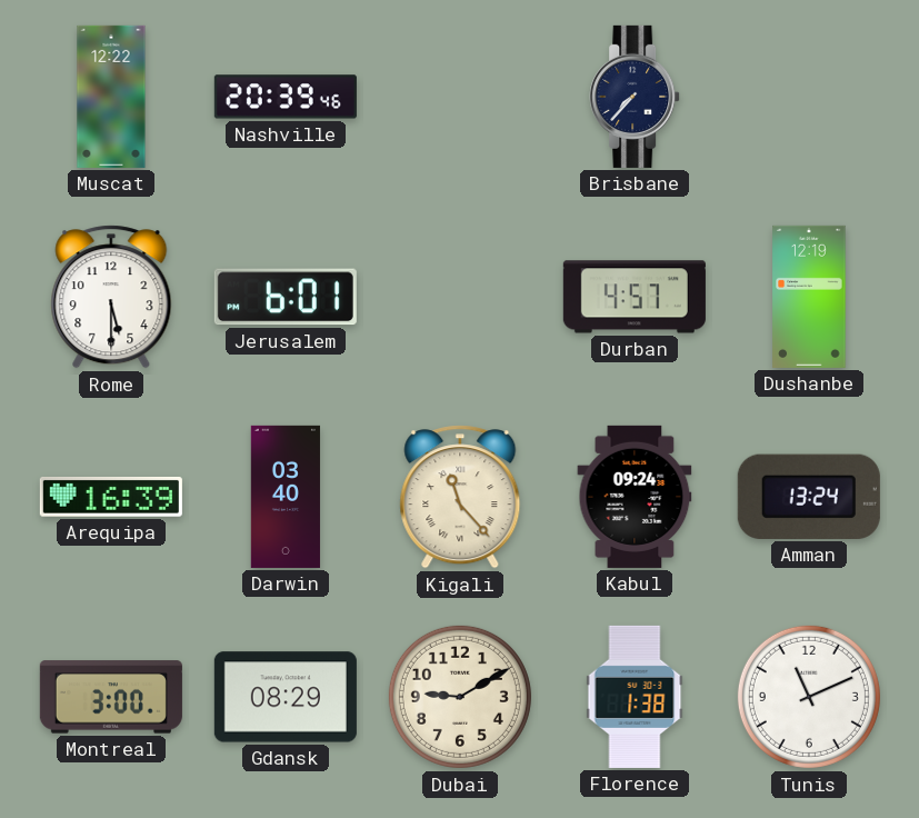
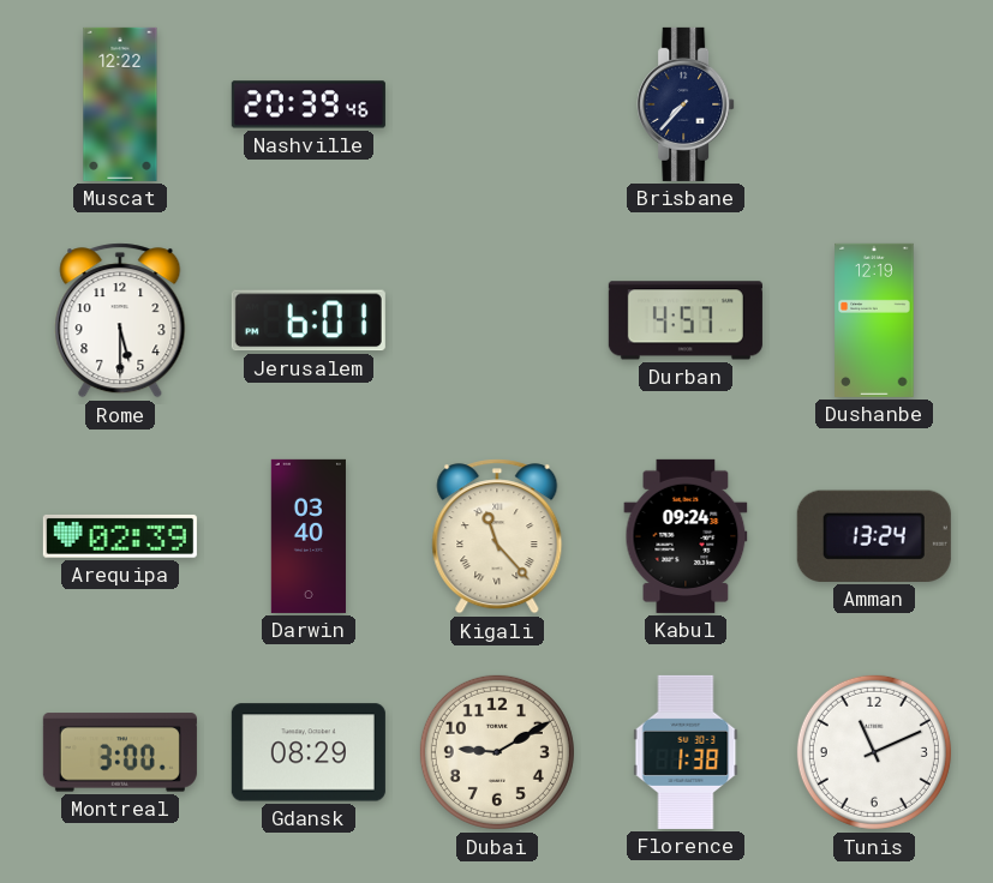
Arequipa: 16:39 -> 02:39 (120, 536)
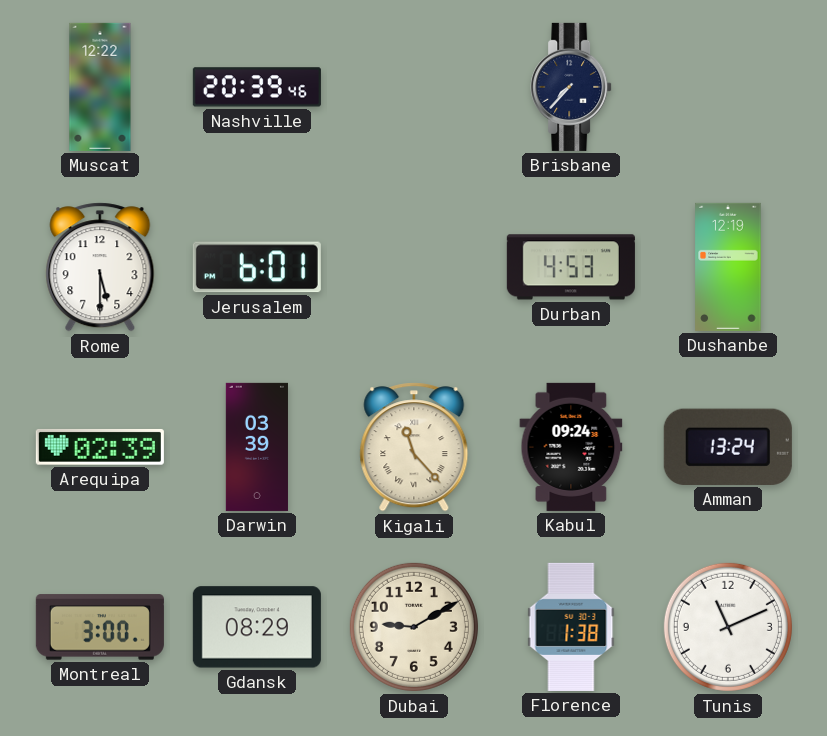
Durban: 4:57 -> 4:53 (571, 267)
Darwin: 03:40 -> 03:39 (256, 447)
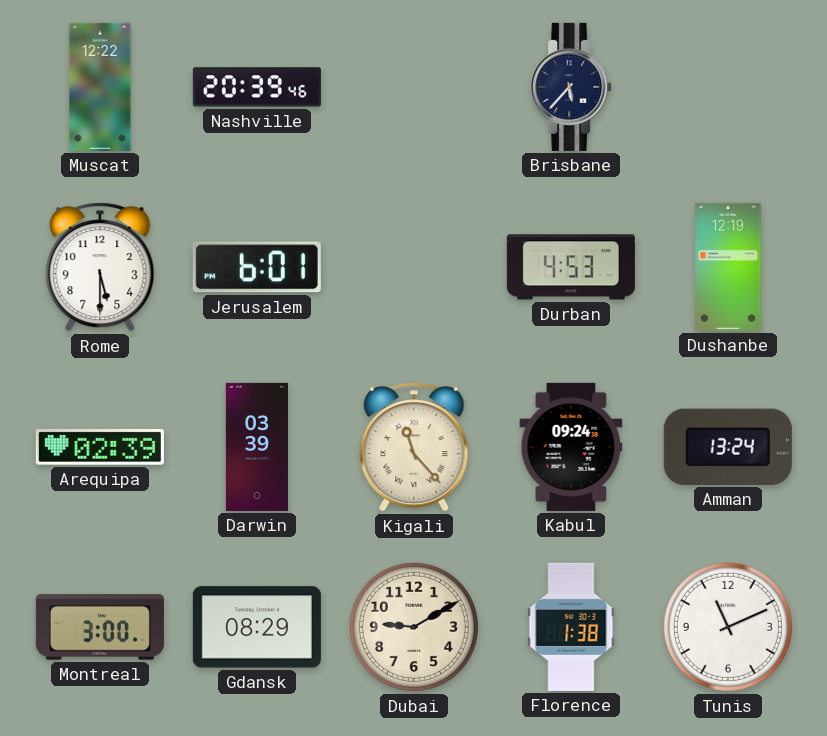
Brisbane: 7:37 -> 5:37 (571, 87)
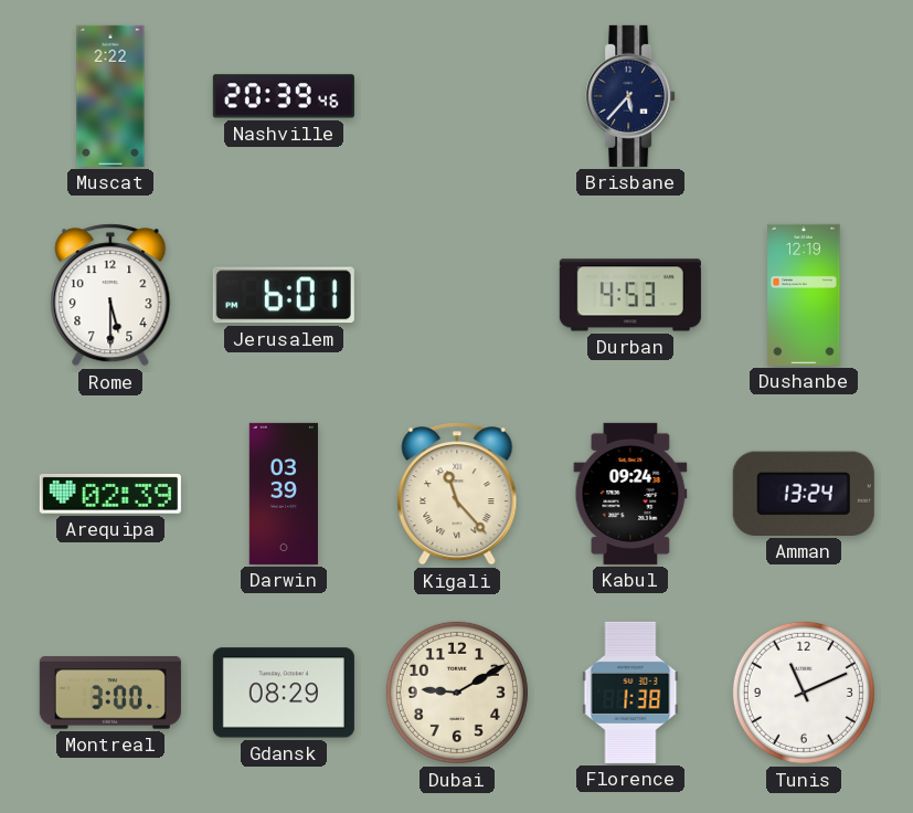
Muscat: 12:22 -> 2:22 (110, 96)
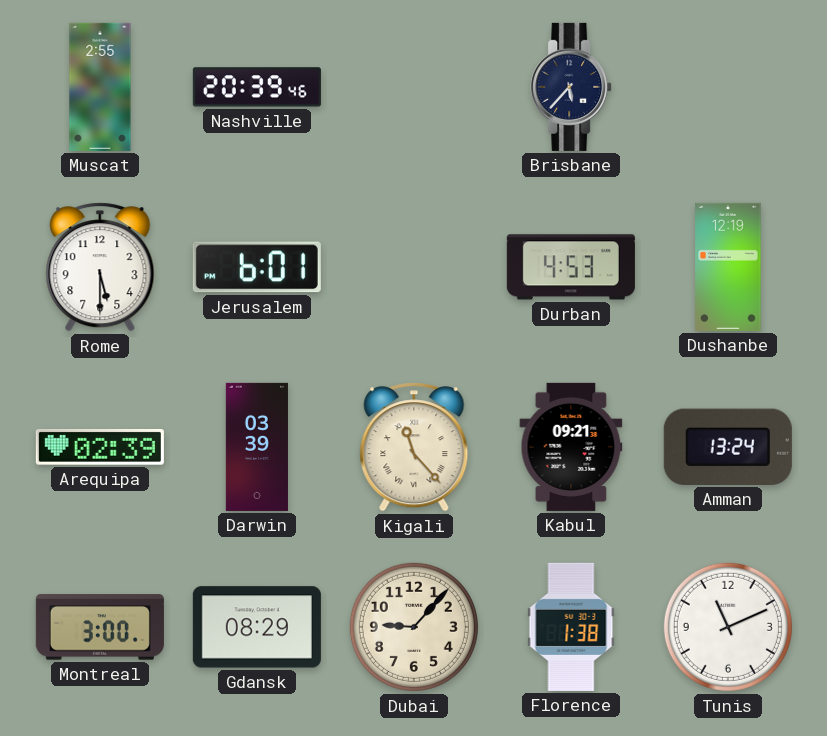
Muscat: 2:22 -> 2:55 (100, 87)
Kabul: 09:24 -> 09:21 (571, 447)
Dubai: 9:10 -> 9:07 (414, 627)
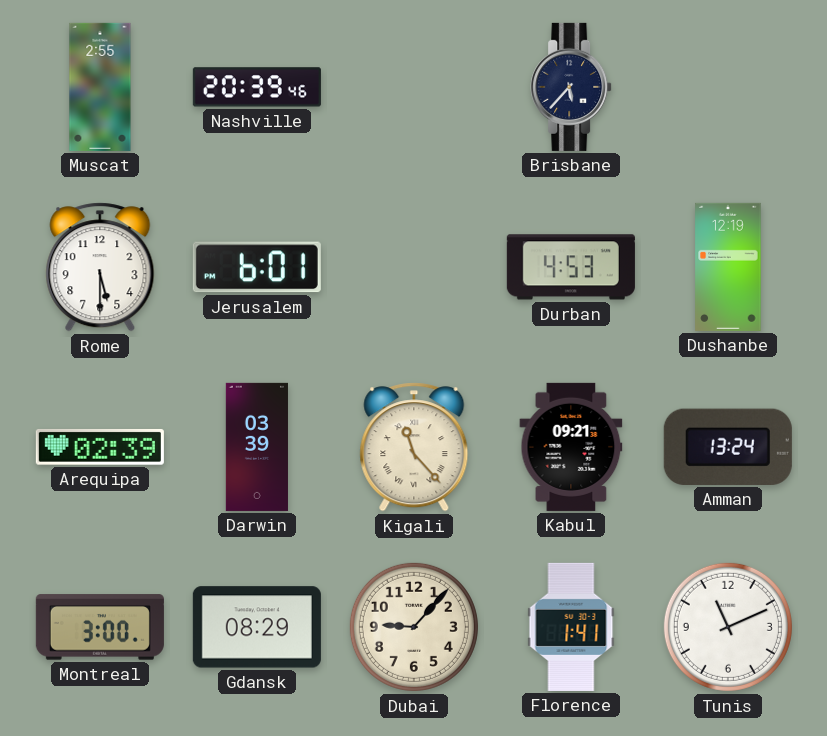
Florence: 1:38 -> 1:41 (571, 627)
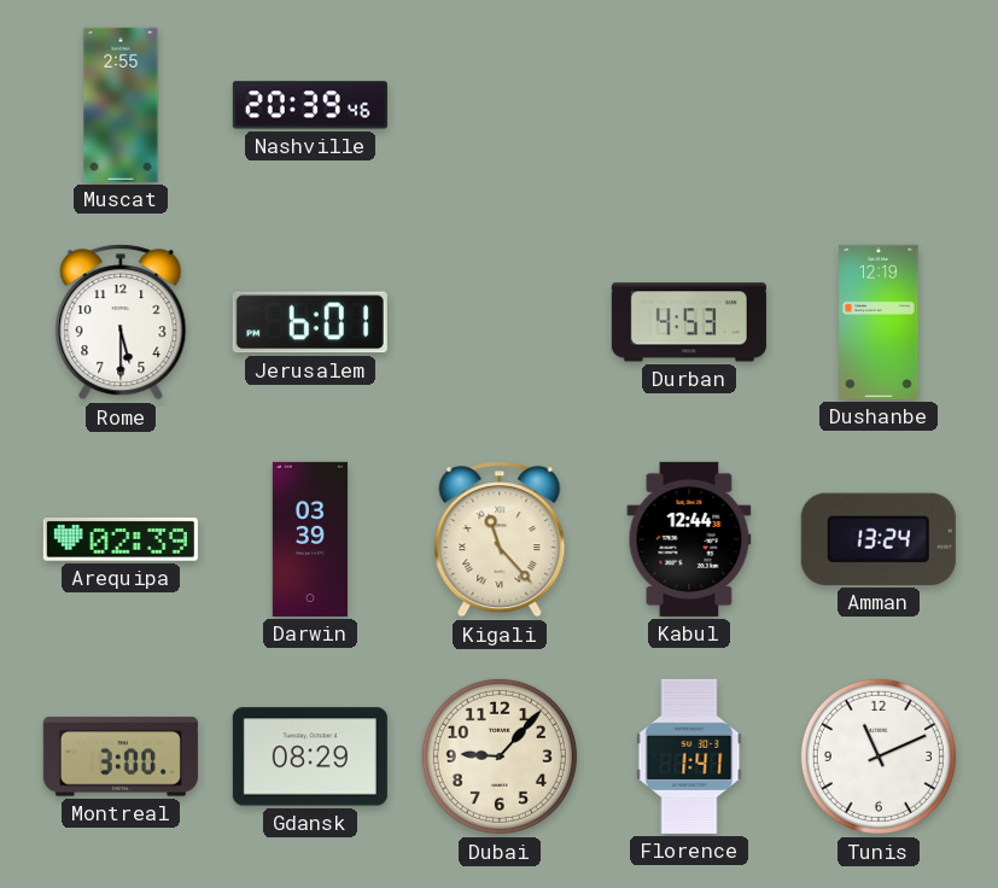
Brisbane: 5:37 -> none (571, 87)
Kabul: 09:21 -> 12:44 (689, 539)
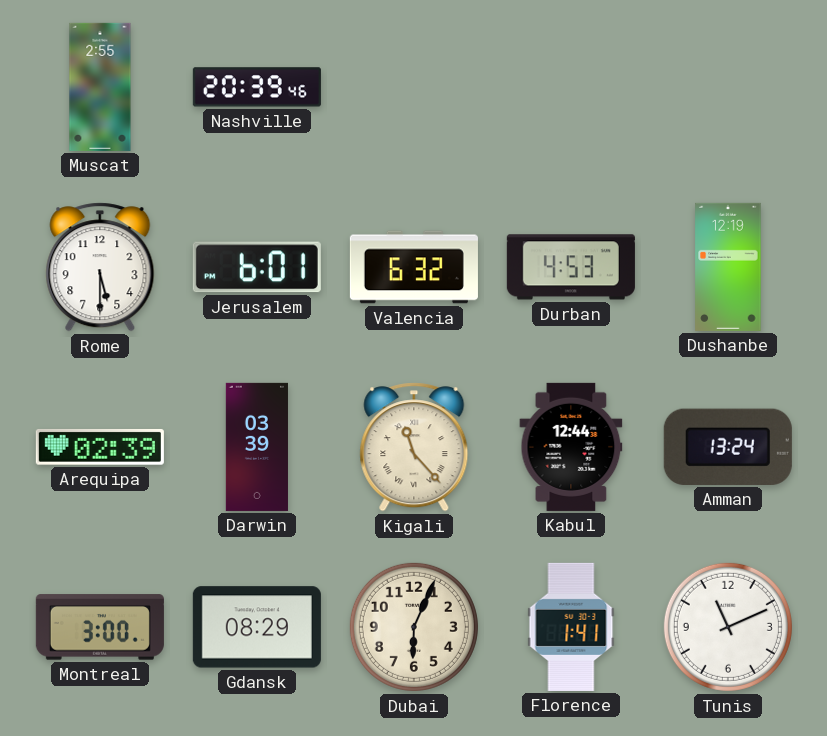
Valencia: none -> 6:32 (414, 267)
Dubai: 9:07 -> 6:04 (414, 627)
